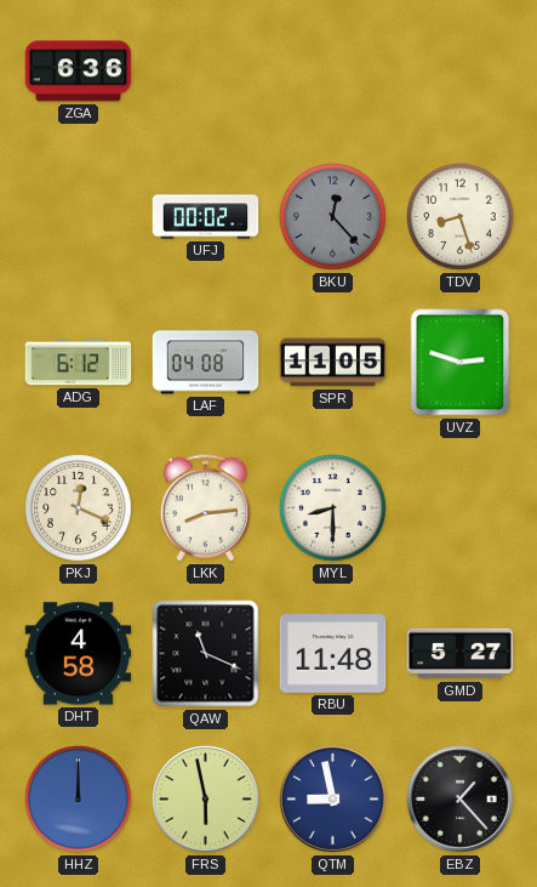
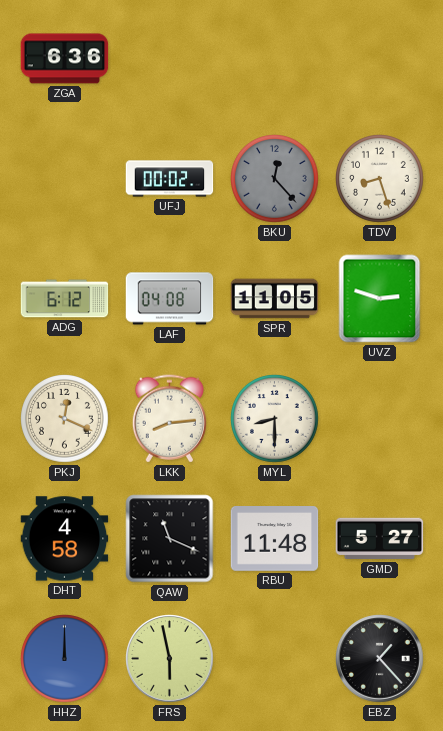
QTM: 8:58 -> none (333, 800)
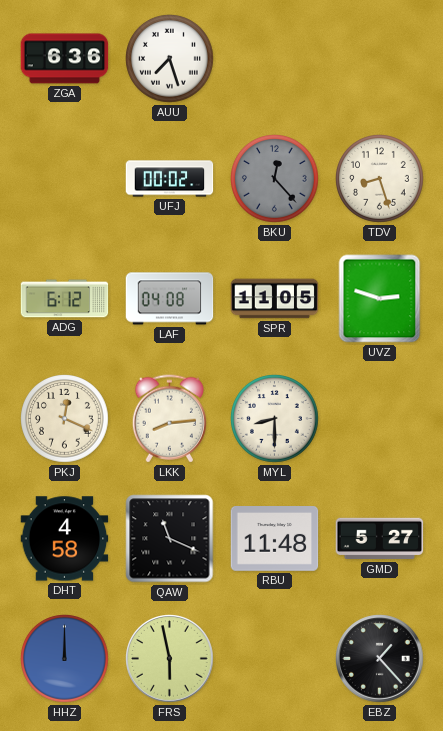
AUU: none -> 7:27 (170, 59)
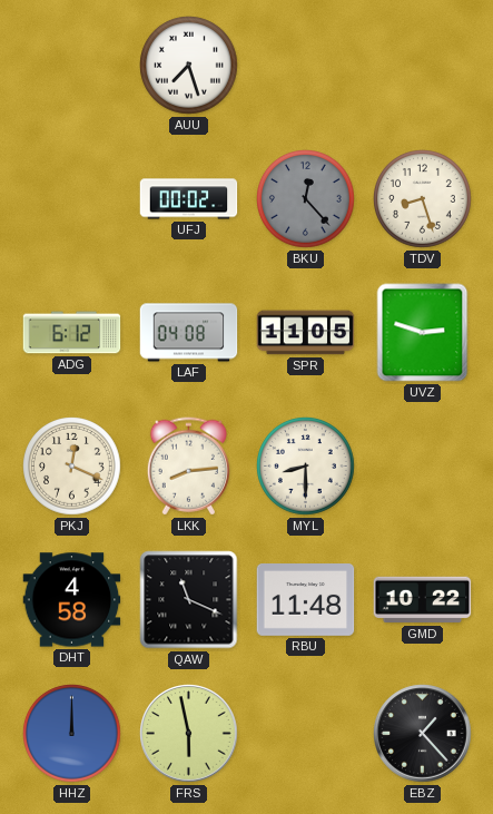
ZGA: 6:36 -> none (65, 59)
GMD: 5:27 -> 10:22 (423, 600)
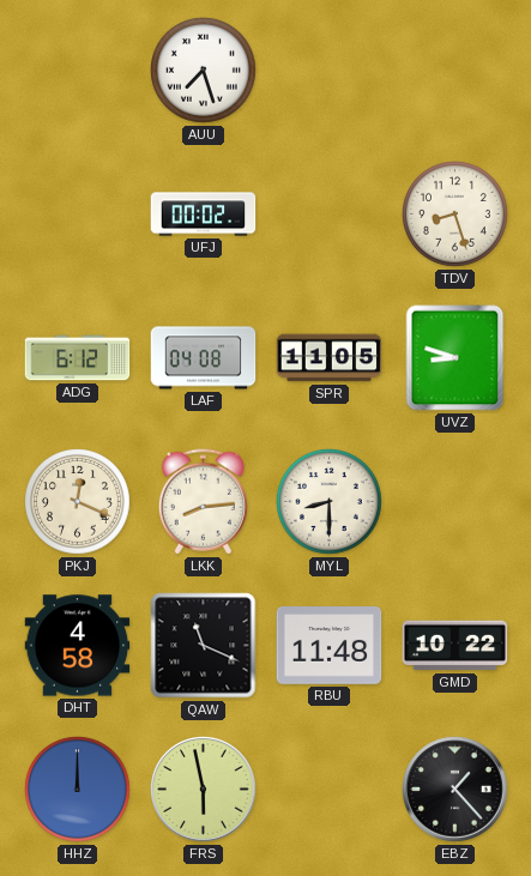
BKU: 12:23 -> none (306, 199)
UVZ: 2:48 -> 8:48 (455, 358)
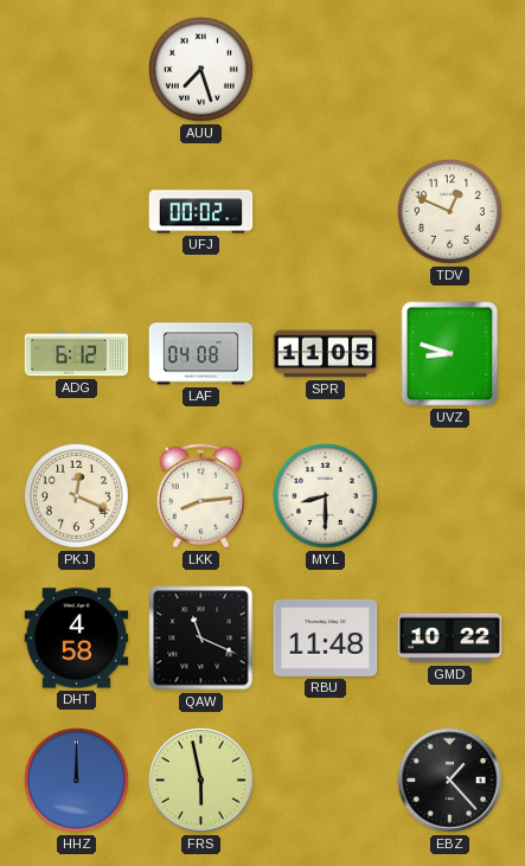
TDV: 8:27 -> 12:49 (450, 212)
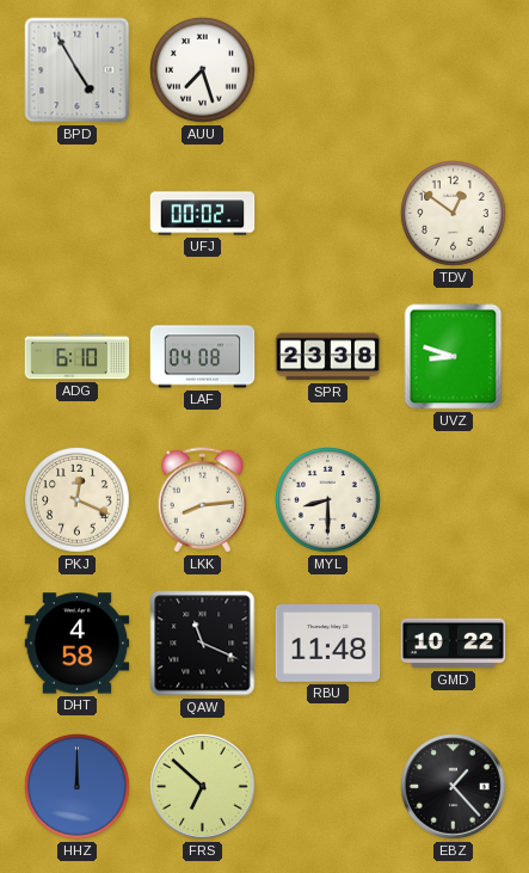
BPD: none -> 4:55 (78, 70)
TDV: 12:49 -> 12:51 (454, 214)
ADG: 6:12 -> 6:10 (78, 357)
SPR: 11:05 -> 23:38 (328, 357)
FRS: 5:58 -> 6:52 (203, 787)
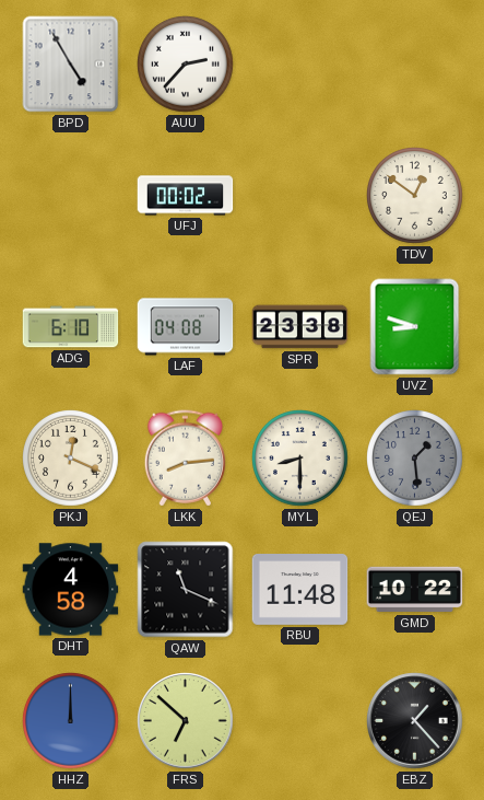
AUU: 7:27 -> 2:37 (186, 65)
QEJ: none -> 1:29 (415, 459)
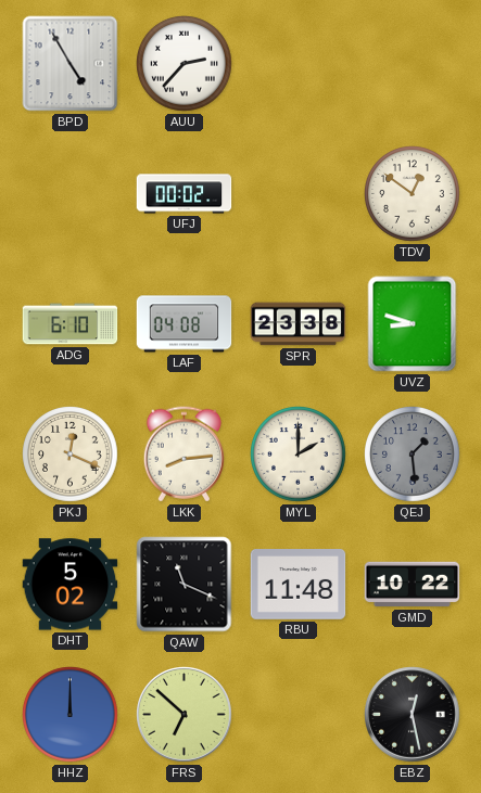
MYL: 8:30 -> 2:00 (299, 455)
DHT: 4:58 -> 5:02 (71, 585)
EBZ: 1:23 -> 12:28 (413, 715)
